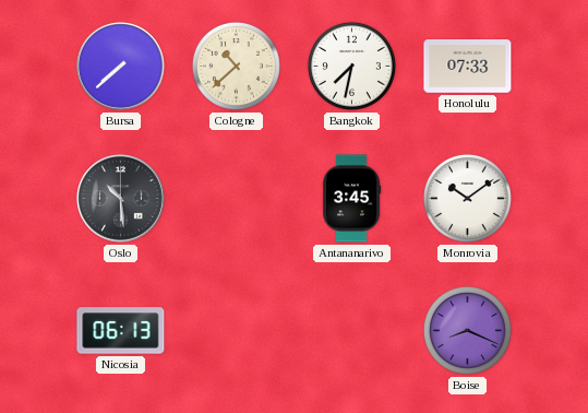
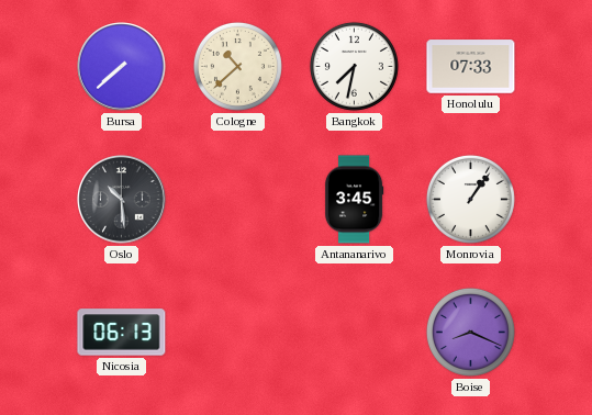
Monrovia: 10:09 -> 1:06 (470, 199)
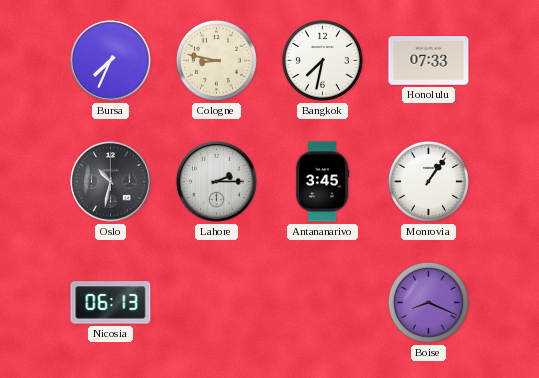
Bursa: 7:38 -> 7:34 (111, 61)
Cologne: 10:38 -> 8:47 (216, 60)
Oslo: 10:29 -> 10:32 (111, 182)
Lahore: none -> 2:15 (217, 182)
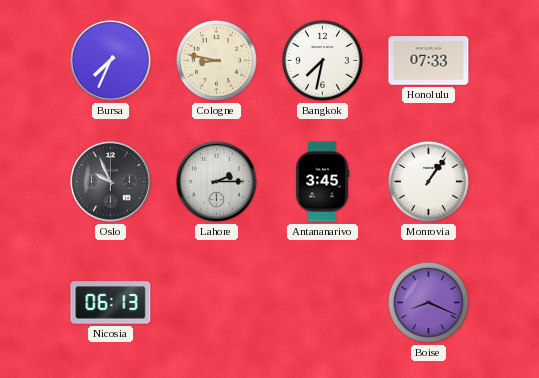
Oslo: 10:32 -> 9:56 (111, 182)
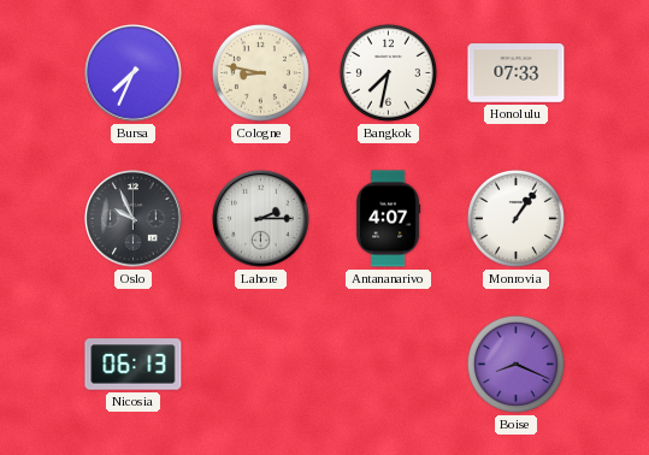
Antananarivo: 3:45 -> 4:07 (388, 219)
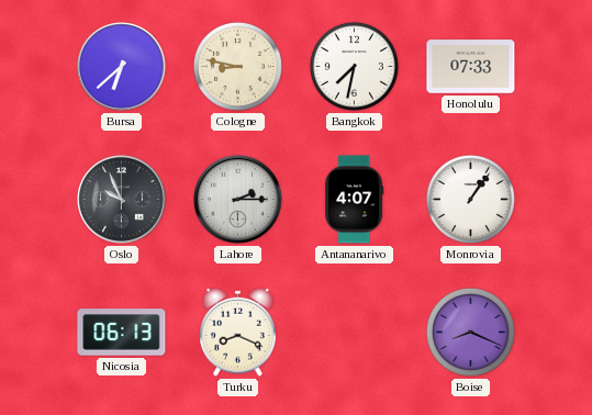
Bursa: 7:34 -> 6:38 (122, 67)
Turku: none -> 8:19 (238, 332)
